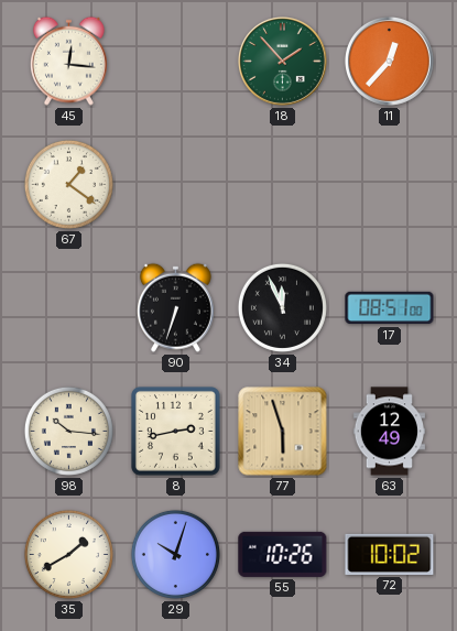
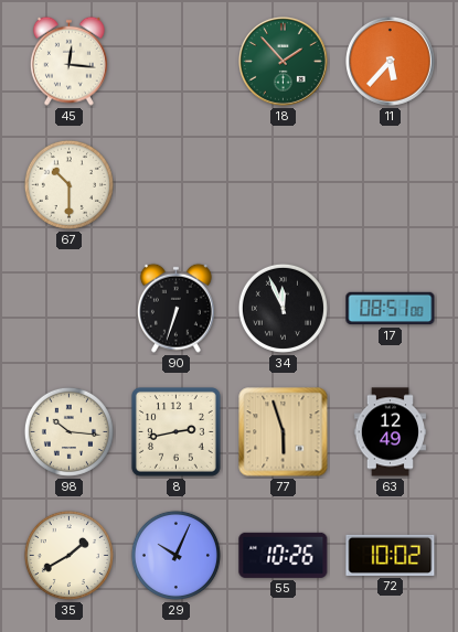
11: 12:37 -> 5:37 (391, 62)
67: 1:21 -> 10:30 (68, 184)
29: 10:03 -> 10:04 (175, 555)
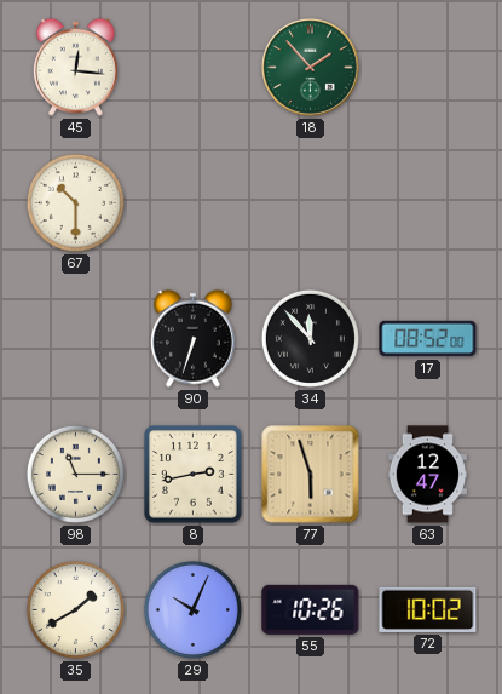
11: 5:37 -> none (391, 62)
34: 11:56 -> 11:53 (310, 338)
17: 08:51 -> 08:52 (428, 339)
98: 10:16 -> 11:15 (75, 474)
63: 12:49 -> 12:47 (427, 475)
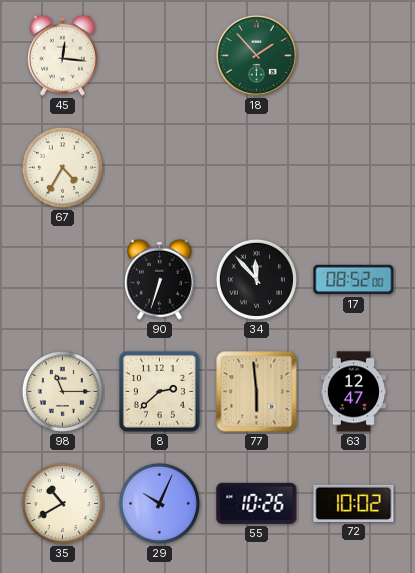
67: 10:30 -> 4:35 (62, 167)
8: 2:43 -> 2:38 (160, 392)
77: 5:57 -> 5:59 (257, 392)
35: 1:40 -> 10:40 (62, 503)
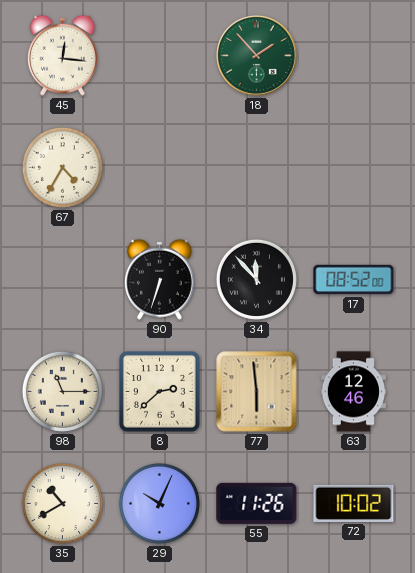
63: 12:47 -> 12:46 (353, 392)
55: 10:26 -> 11:26 (257, 503)
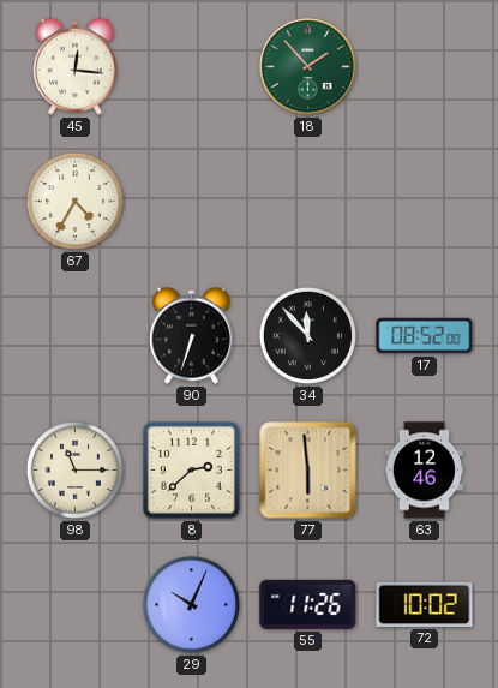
35: 10:40 -> none (62, 503)
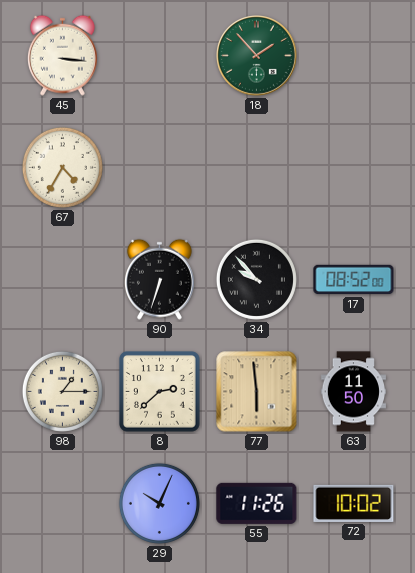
45: 12:16 -> 3:16 (62, 55)
34: 11:53 -> 9:53 (256, 279)
98: 11:15 -> 1:15 (62, 391)
63: 12:46 -> 11:50 (353, 392)
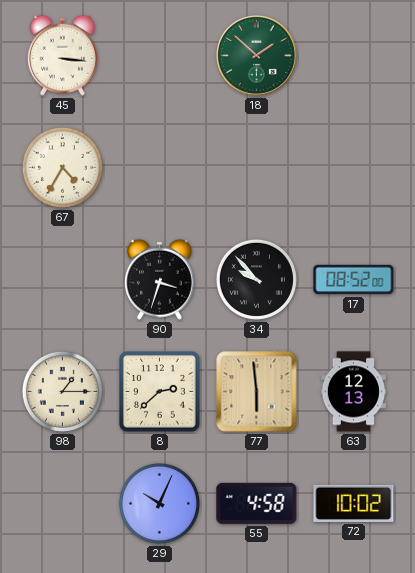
18: 1:53 -> 1:52 (257, 56)
90: 6:33 -> 3:33 (159, 279)
63: 11:50 -> 12:13 (353, 392)
55: 11:26 -> 4:58 (257, 503)
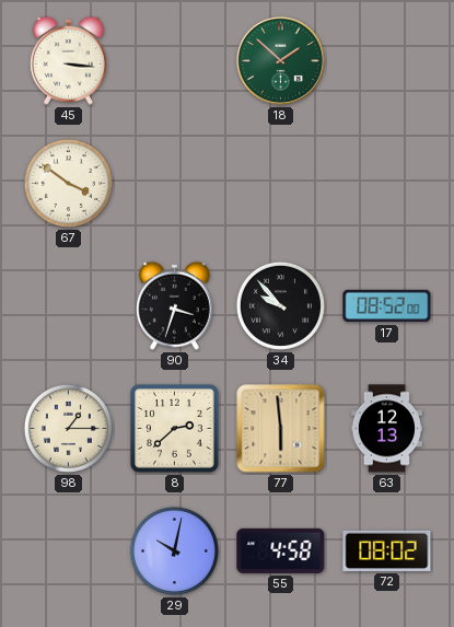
67: 4:35 -> 3:51 (68, 183)
29: 10:04 -> 10:02 (174, 550)
72: 10:02 -> 08:02 (387, 550)
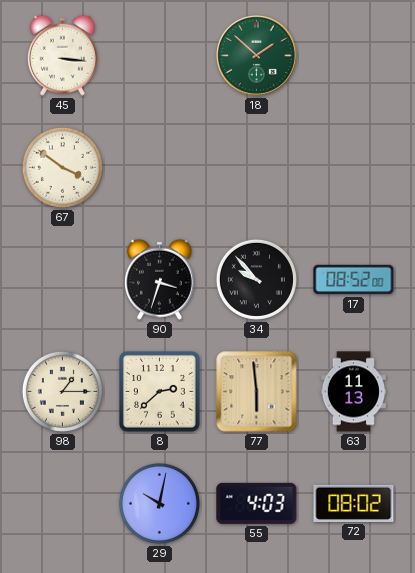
63: 12:13 -> 11:13 (353, 392)
55: 4:58 -> 4:03 (257, 503)
